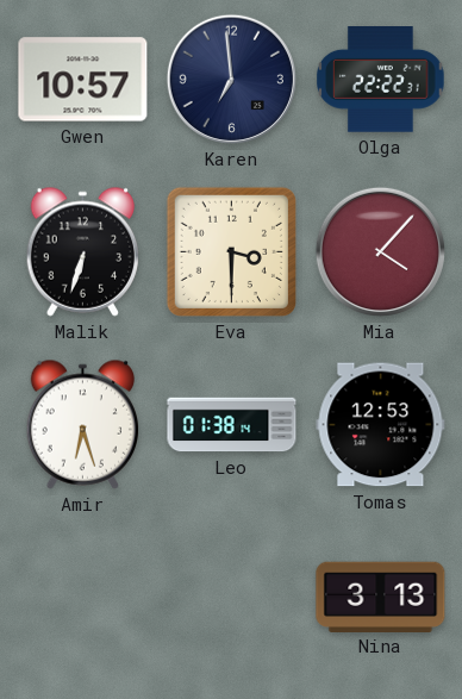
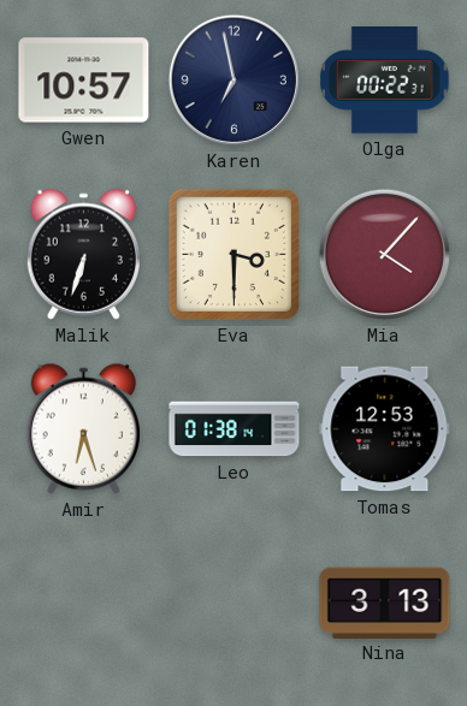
Karen: 6:59 -> 6:58 (233, 79)
Olga: 22:22 -> 00:22 (385, 81)
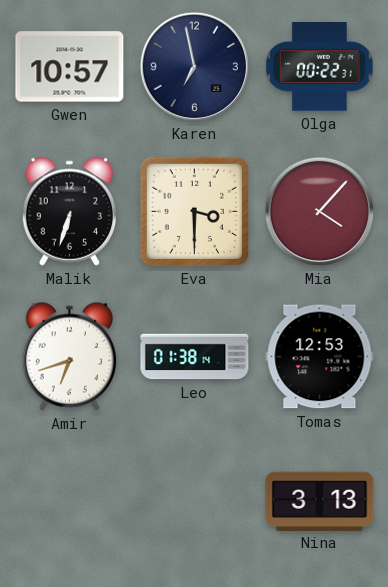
Amir: 6:27 -> 6:42 (70, 356)
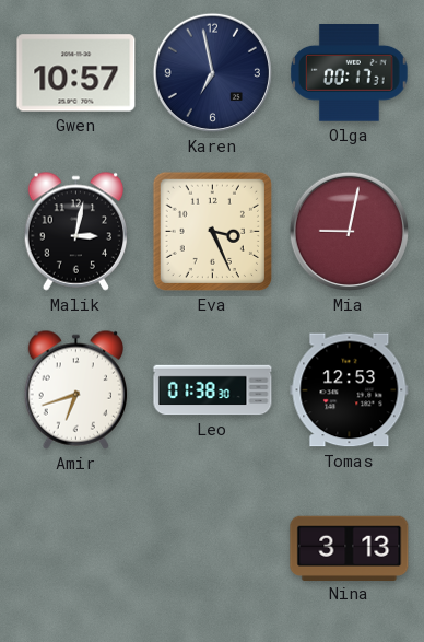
Olga: 00:22 -> 00:17 (350, 73)
Malik: 6:33 -> 3:02 (76, 231)
Eva: 3:30 -> 3:26 (212, 231)
Mia: 4:07 -> 9:02 (349, 231)
Leo: 01:38:14 -> 01:38:30 (213, 390)
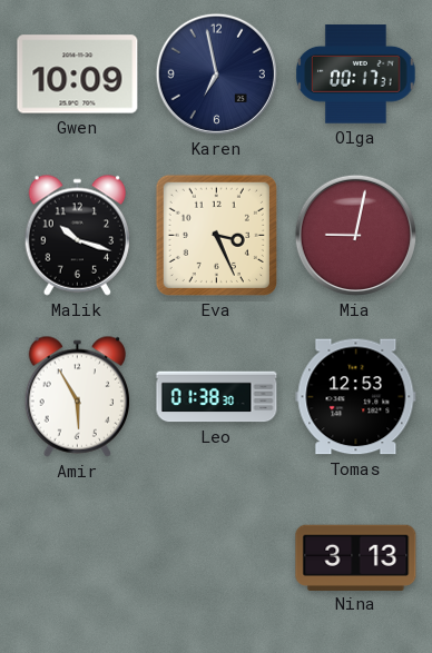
Gwen: 10:57 -> 10:09 (78, 75)
Malik: 3:02 -> 10:18 (78, 235)
Amir: 6:42 -> 5:55 (78, 396)
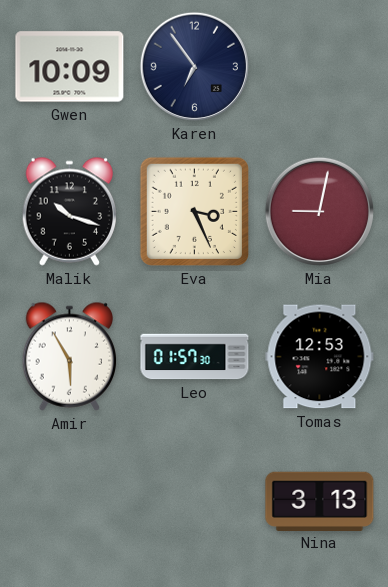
Karen: 6:58 -> 6:54 (194, 66)
Olga: 00:17 -> none (356, 75)
Leo: 01:38 -> 01:57 (195, 357)
